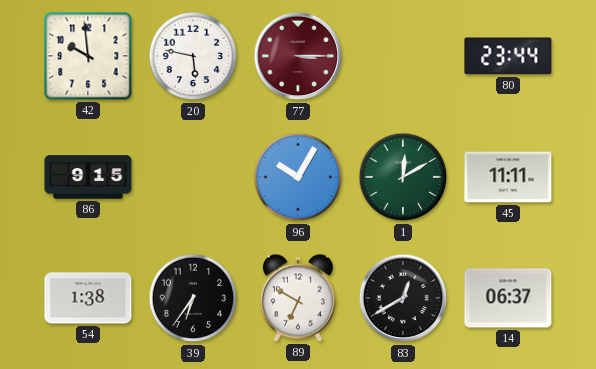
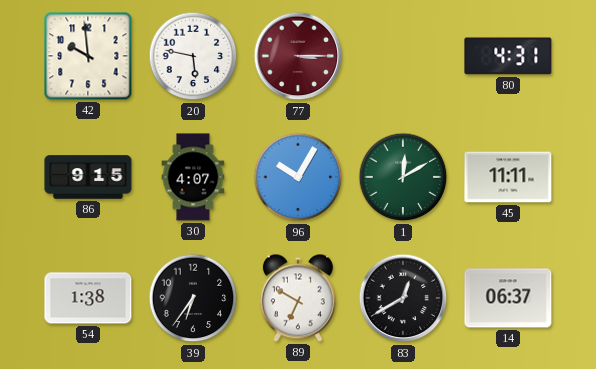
80: 23:44 -> 4:31 (508, 56)
30: none -> 4:07 (193, 177)
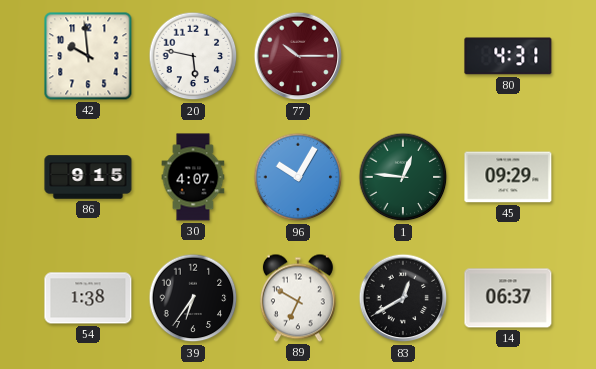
77: 3:15 -> 10:15 (298, 56)
1: 12:10 -> 12:46 (403, 177)
45: 11:11 -> 09:29 (508, 177)
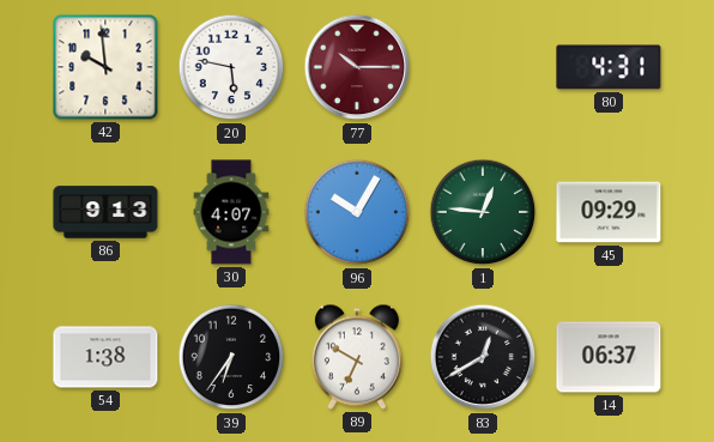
86: 9:15 -> 9:13 (105, 212)
